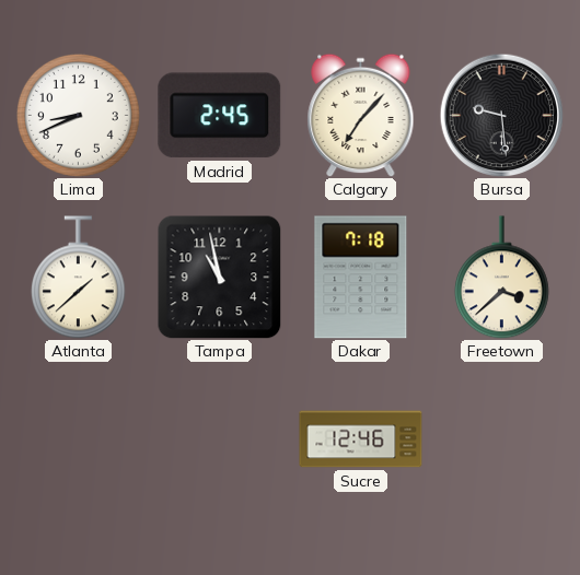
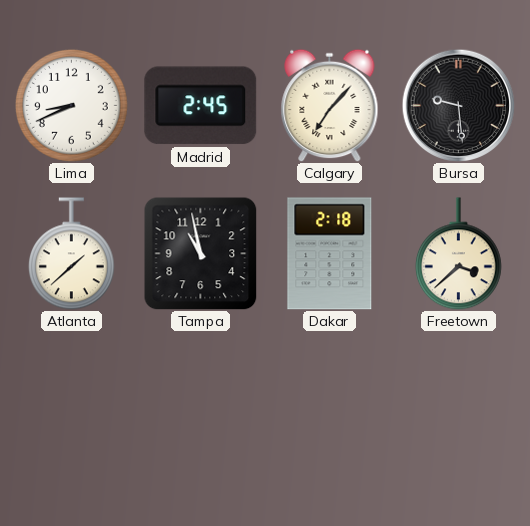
Dakar: 7:18 -> 2:18 (330, 254)
Sucre: 12:46 -> none (361, 439)
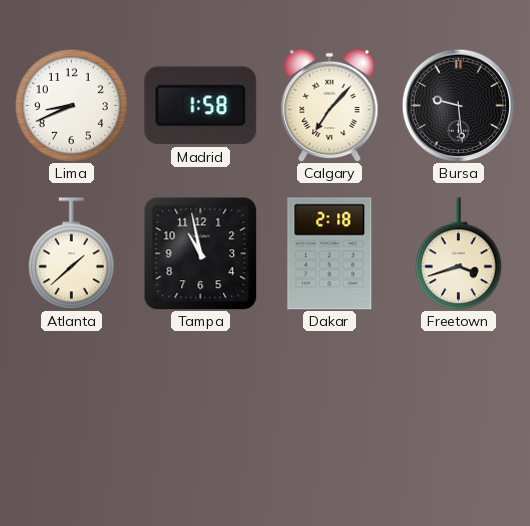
Madrid: 2:45 -> 1:58 (201, 106)
Freetown: 3:38 -> 3:42 (458, 254)
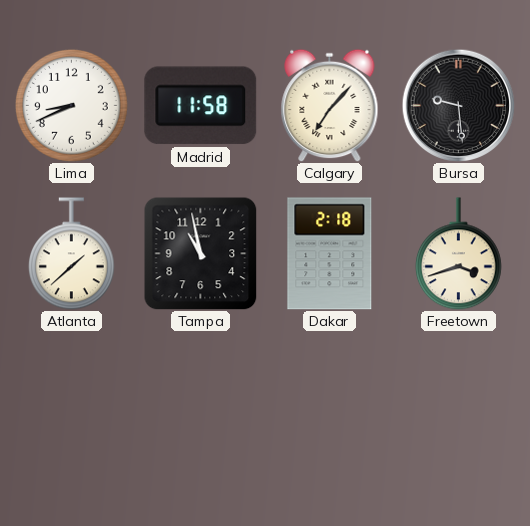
Madrid: 1:58 -> 11:58 (201, 106)
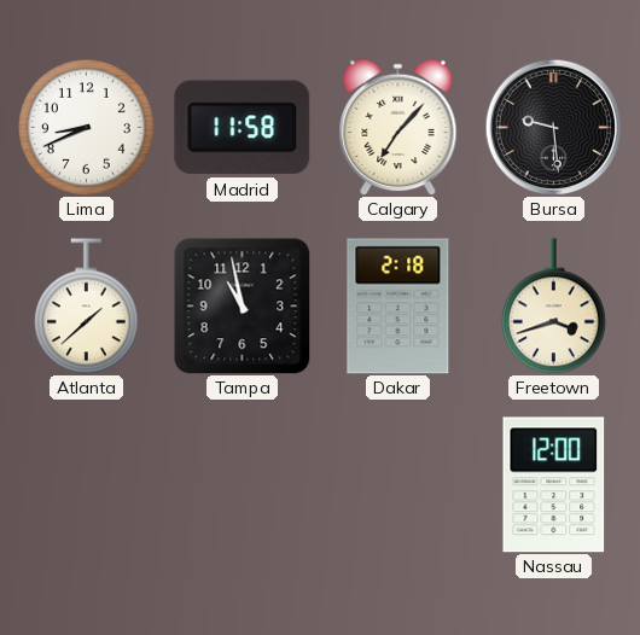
Nassau: none -> 12:00 (554, 485)
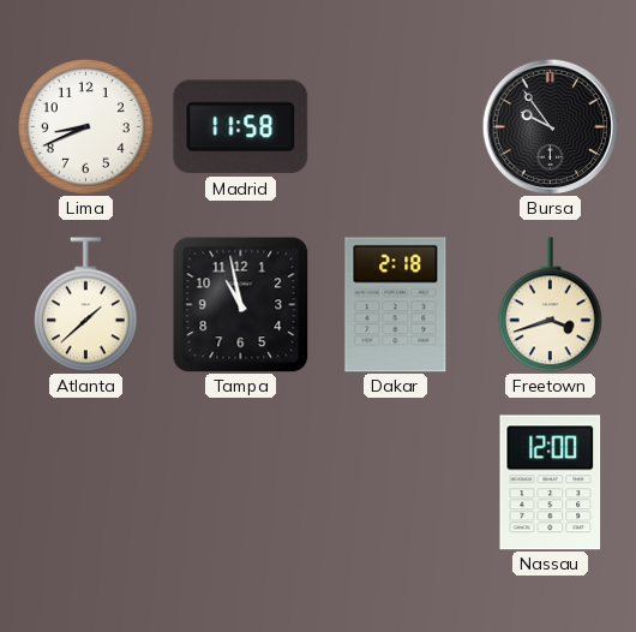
Calgary: 7:07 -> none (398, 127)
Bursa: 9:29 -> 9:54 (550, 126)
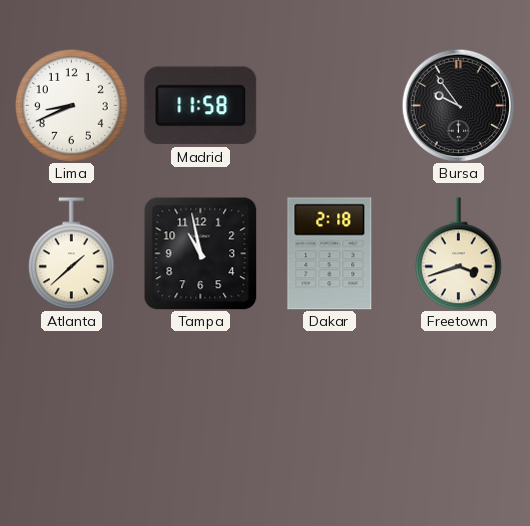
Nassau: 12:00 -> none (551, 483)
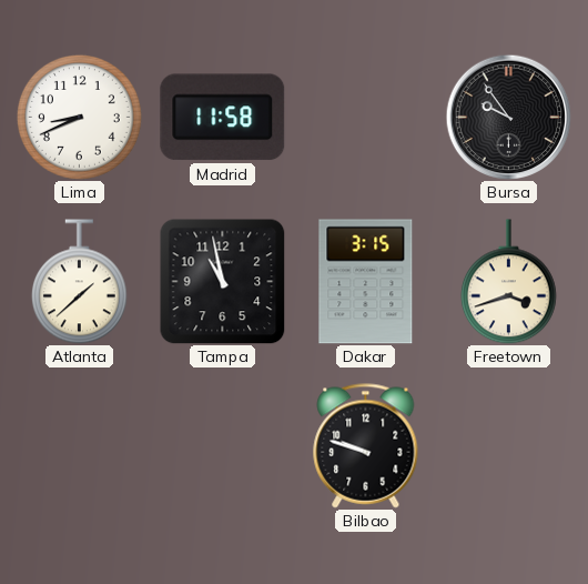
Dakar: 2:18 -> 3:15 (366, 282)
Bilbao: none -> 9:48 (366, 446)
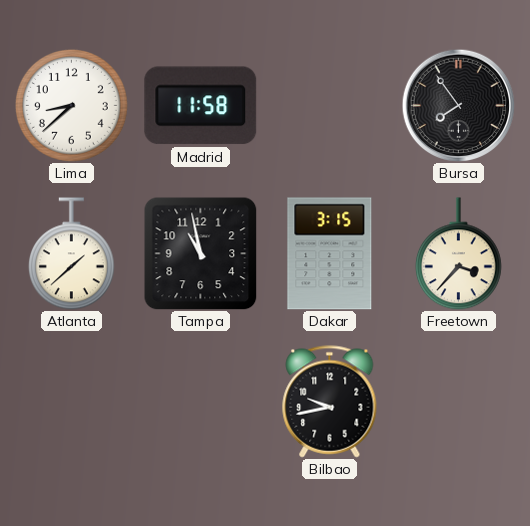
Lima: 8:41 -> 8:38 (71, 105)
Bursa: 9:54 -> 7:54 (458, 105)
Freetown: 3:42 -> 3:37 (458, 254)
Bilbao: 9:48 -> 9:43 (330, 402)
